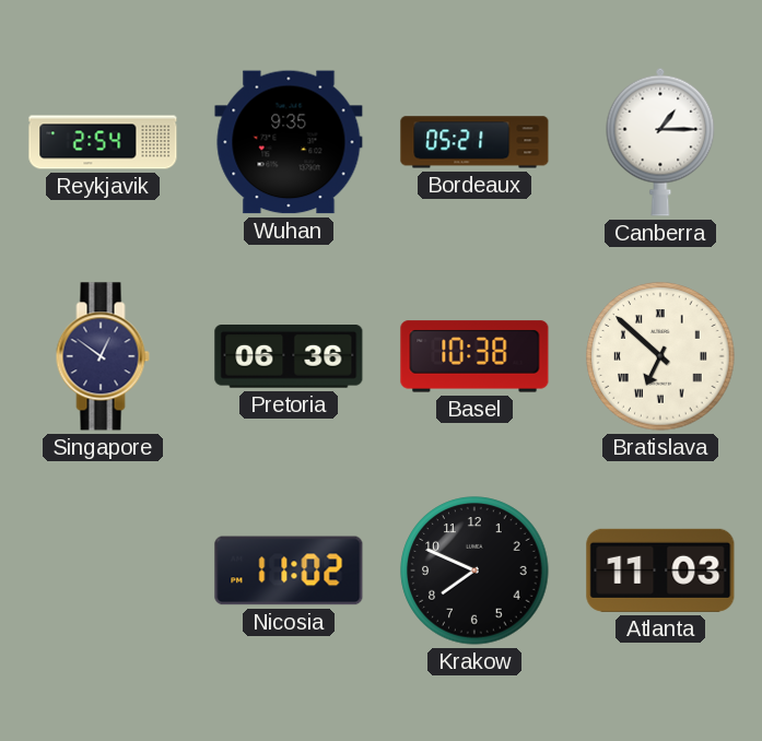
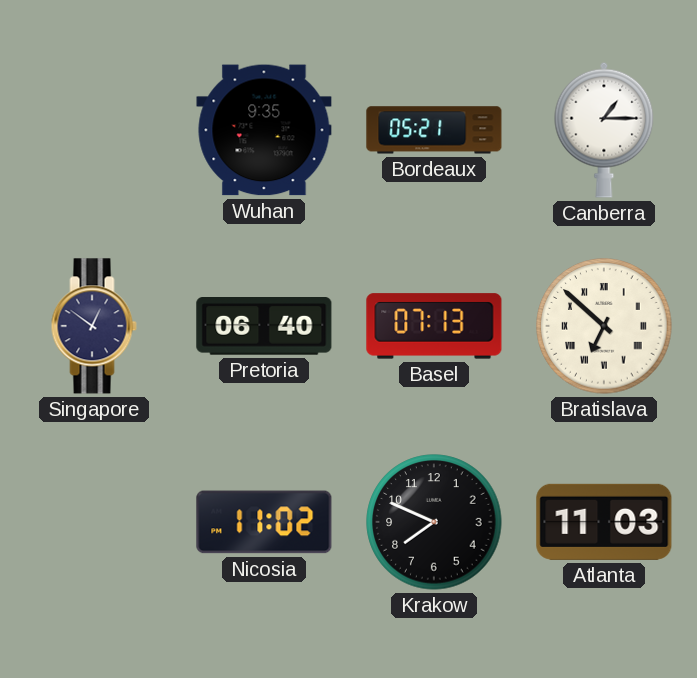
Reykjavik: 2:54 -> none (103, 142)
Pretoria: 06:36 -> 06:40 (264, 327)
Basel: 10:38 -> 07:13 (434, 326)
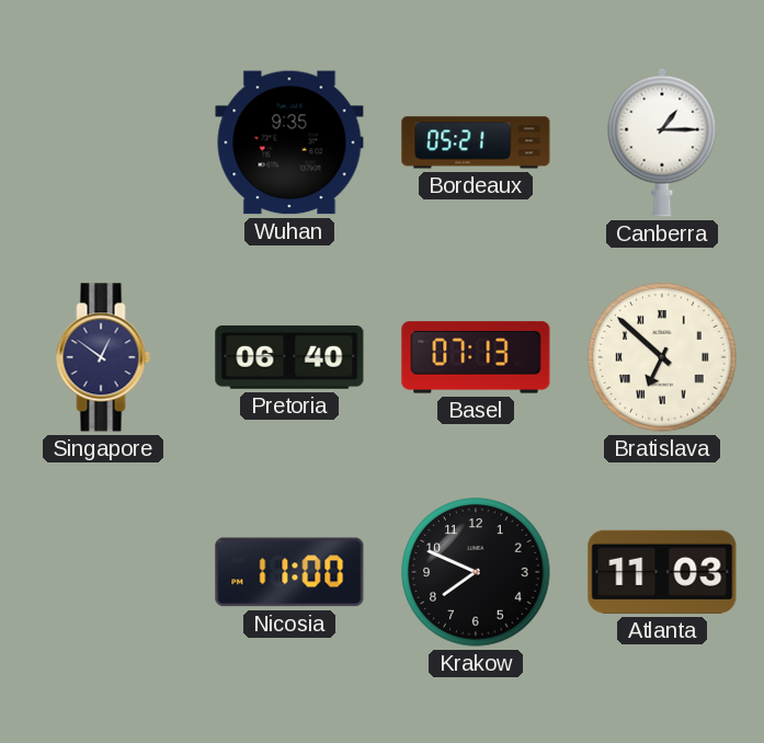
Nicosia: 11:02 -> 11:00 (289, 572)
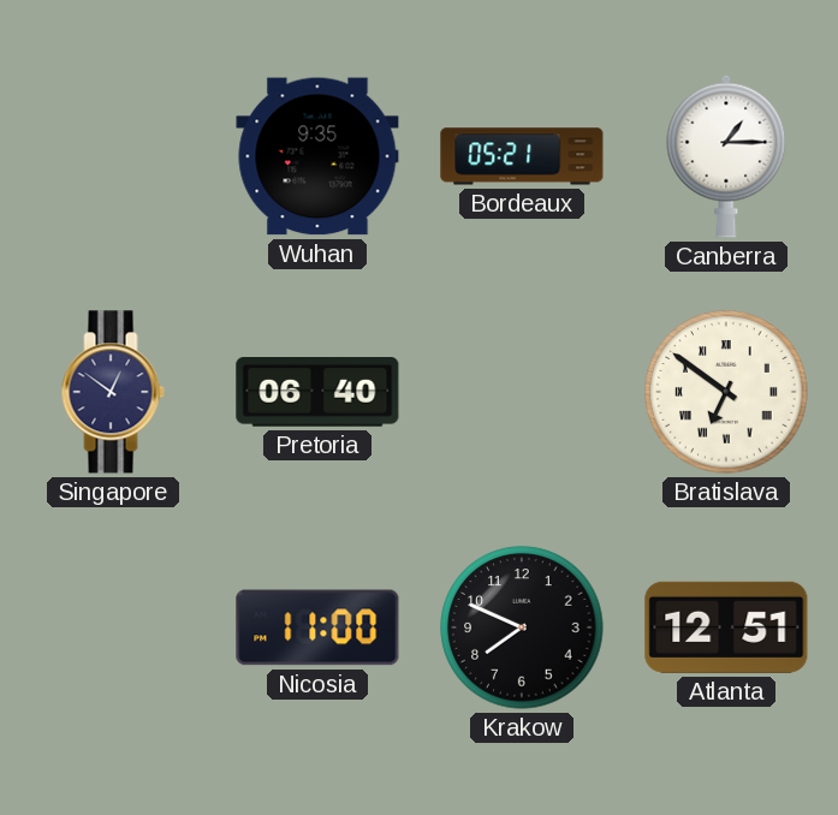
Basel: 07:13 -> none (476, 357)
Bratislava: 6:52 -> 6:51 (726, 392)
Atlanta: 11:03 -> 12:51 (726, 627)
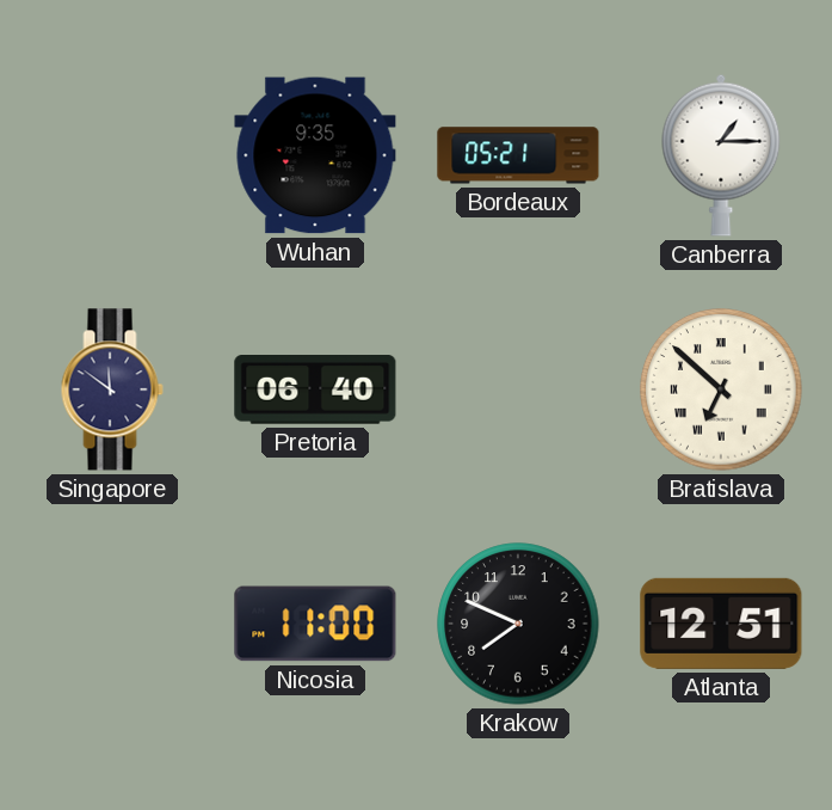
Singapore: 12:51 -> 11:51 (112, 389)
Bratislava: 6:51 -> 6:52 (721, 389)
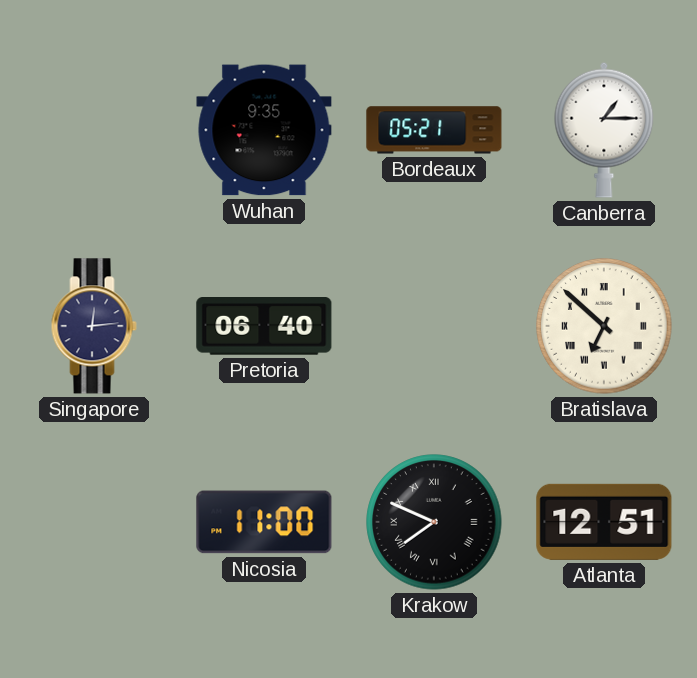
Singapore: 11:51 -> 12:14 (94, 326)
Krakow numerals: Arabic -> Roman (434, 522)
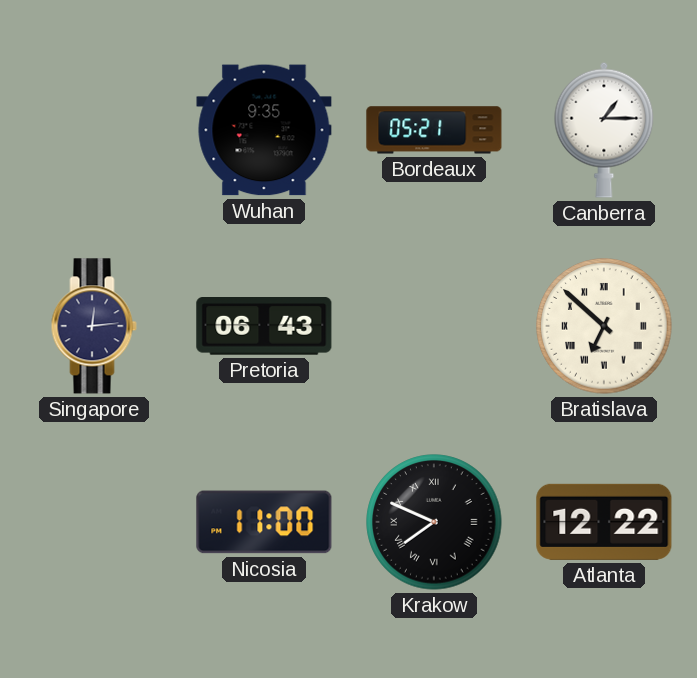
Pretoria: 06:40 -> 06:43 (264, 327)
Atlanta: 12:51 -> 12:22 (604, 522)
